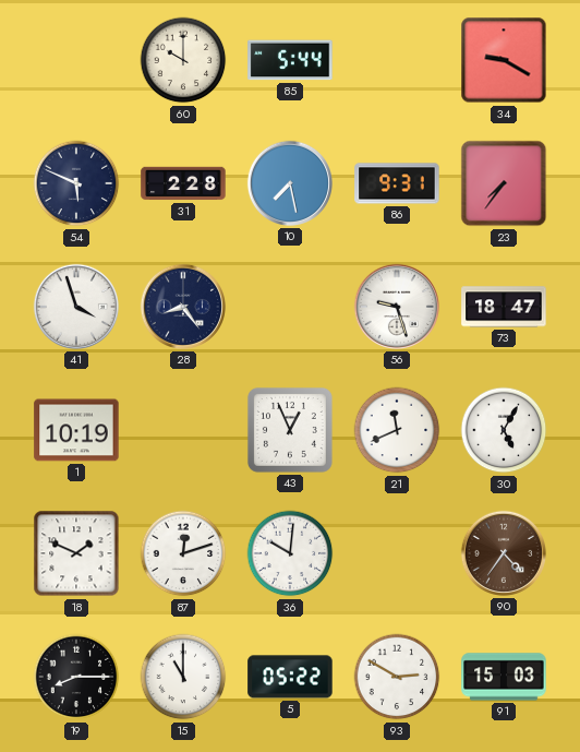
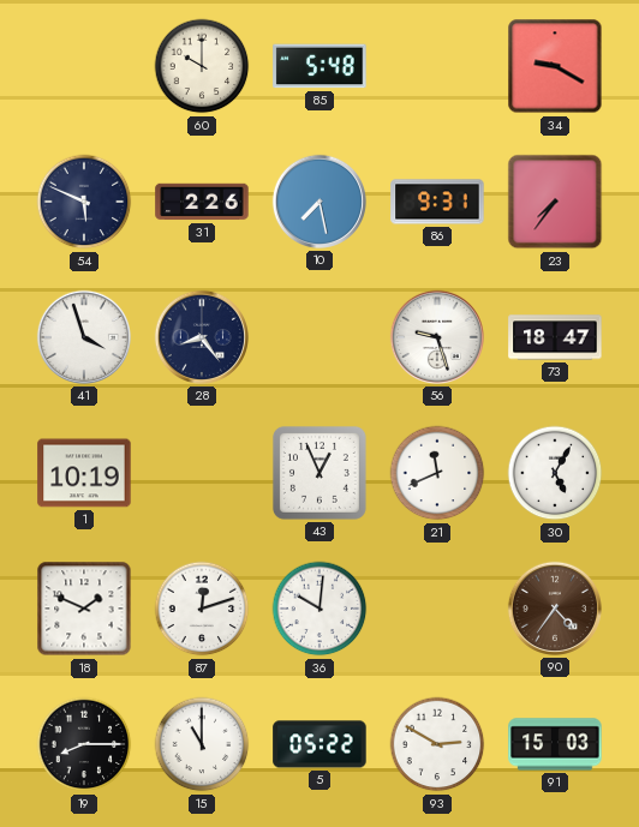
85: 5:44 -> 5:48 (319, 66)
31: 2:28 -> 2:26 (202, 202)
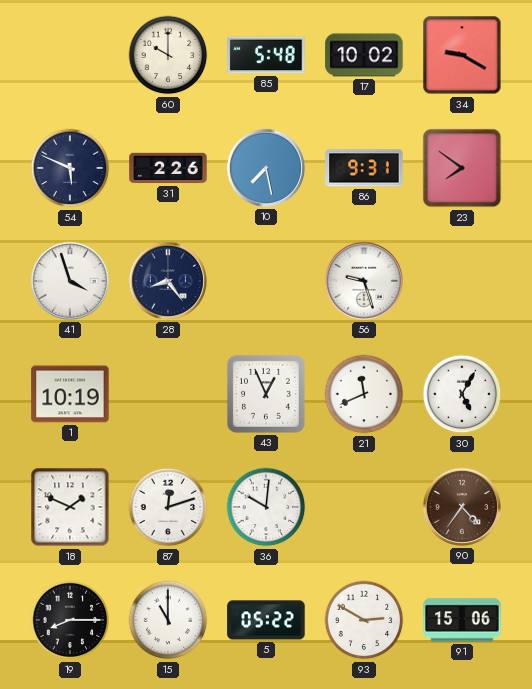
17: none -> 10:02 (364, 55)
23: 7:36 -> 7:51 (462, 168)
73: 18:47 -> none (555, 337)
91: 15:03 -> 15:06 (462, 620)
